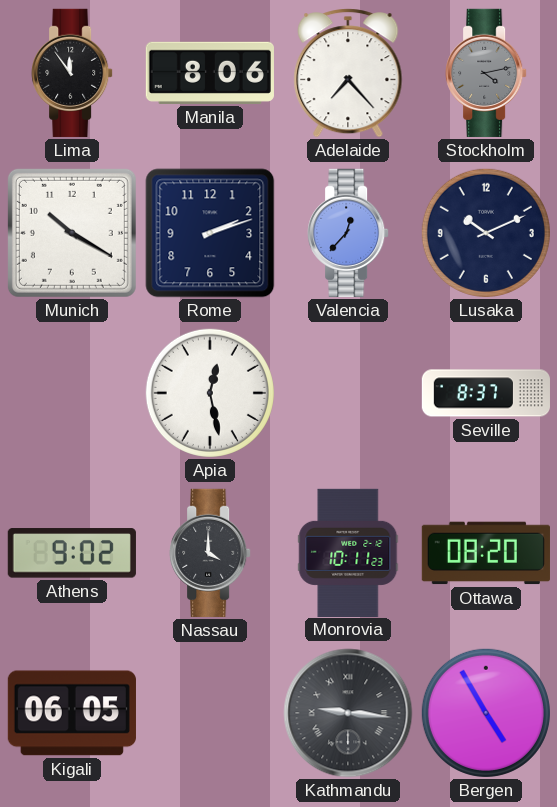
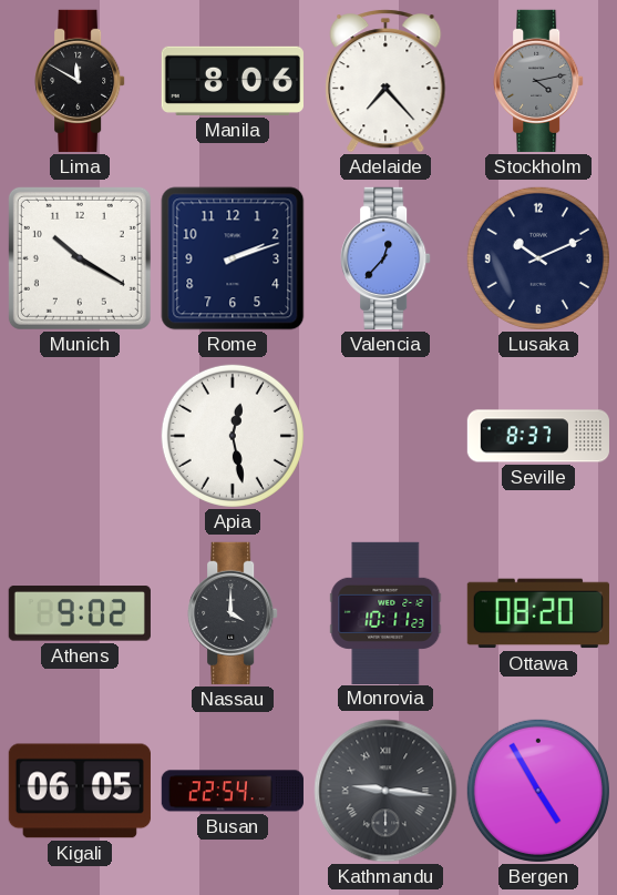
Lima: 11:54 -> 11:50 (80, 81)
Busan: none -> 22:54 (233, 791)
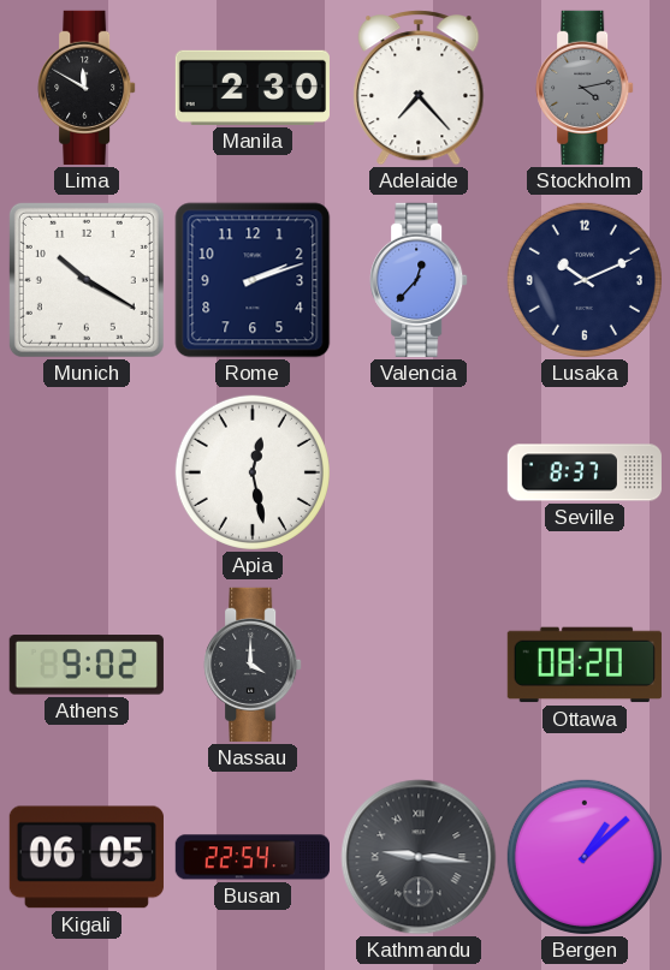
Manila: 8:06 -> 2:30 (253, 88)
Monrovia: 10:11 -> none (385, 612)
Bergen: 4:55 -> 1:08 (585, 857)
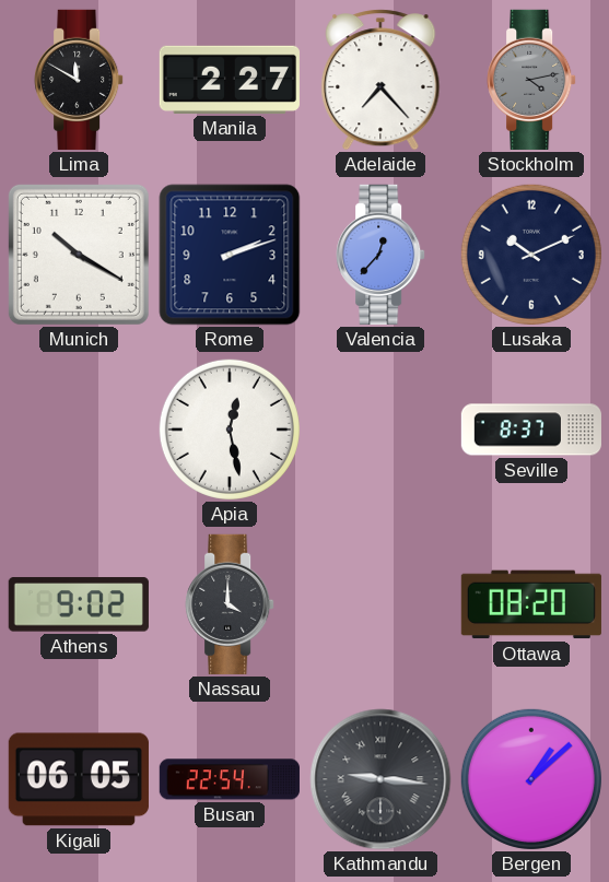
Manila: 2:30 -> 2:27 (230, 80)
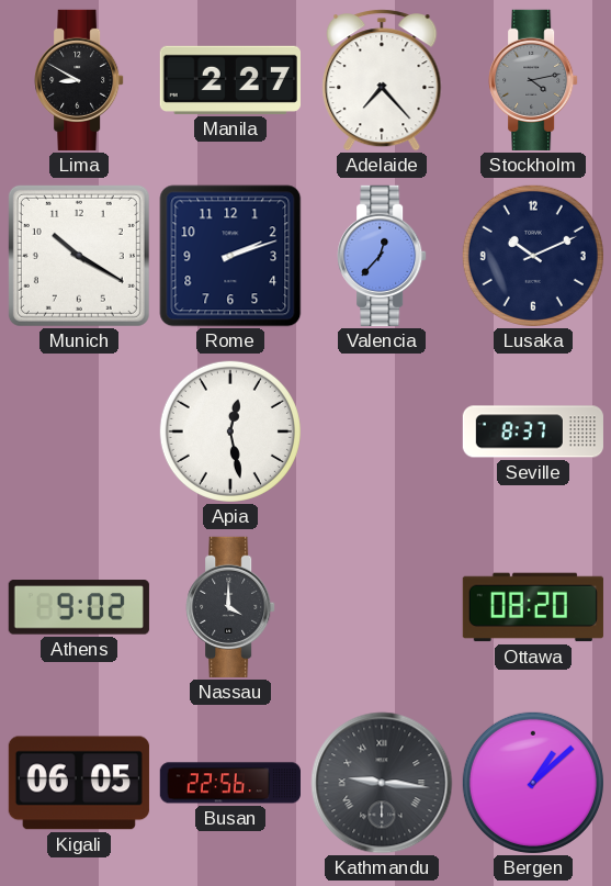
Lima: 11:50 -> 8:50 (79, 80)
Busan: 22:54 -> 22:56 (230, 783)
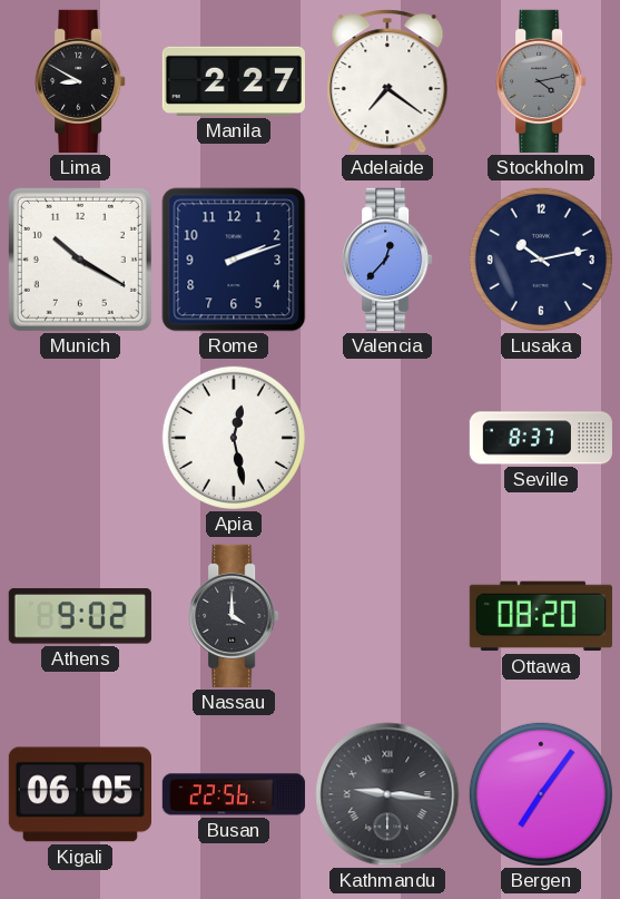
Adelaide: 7:23 -> 7:21 (387, 81)
Lusaka: 10:11 -> 10:13 (541, 260)
Bergen: 1:08 -> 7:06 (541, 794)
